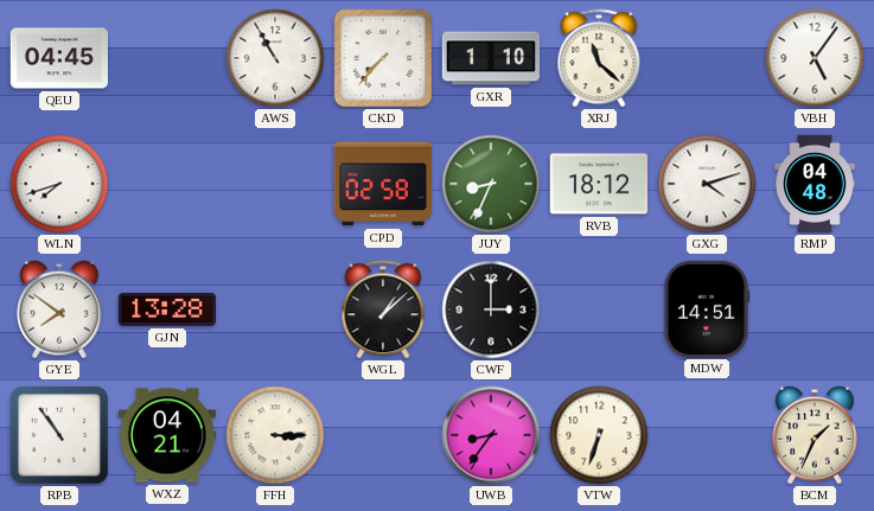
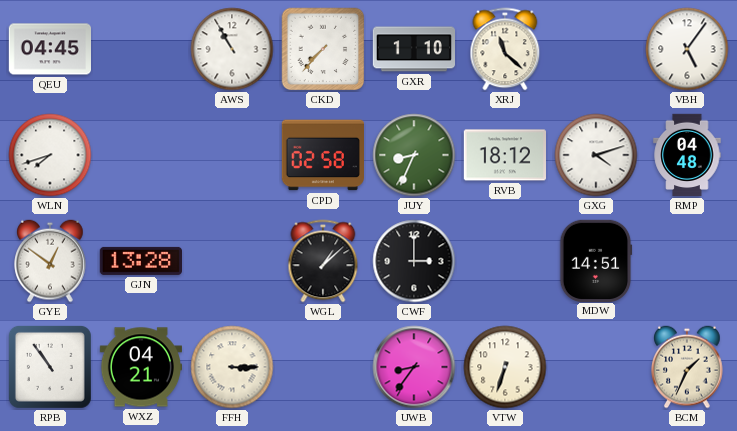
GYE: 7:51 -> 12:51 (50, 261)
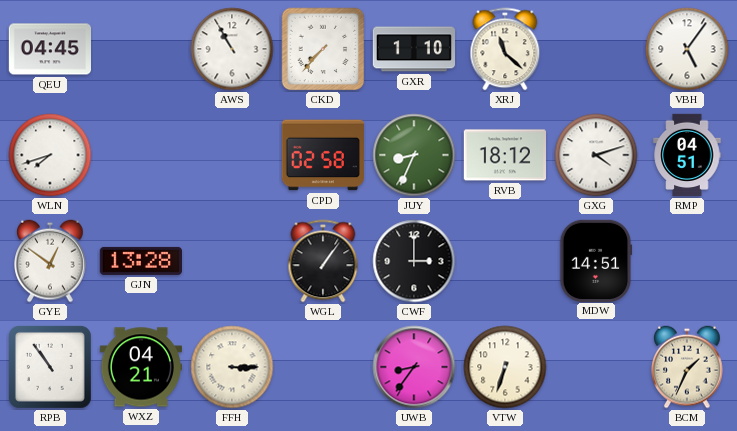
RMP: 04:48 -> 04:51 (687, 155)
WGL: 1:08 -> 1:06 (323, 261)
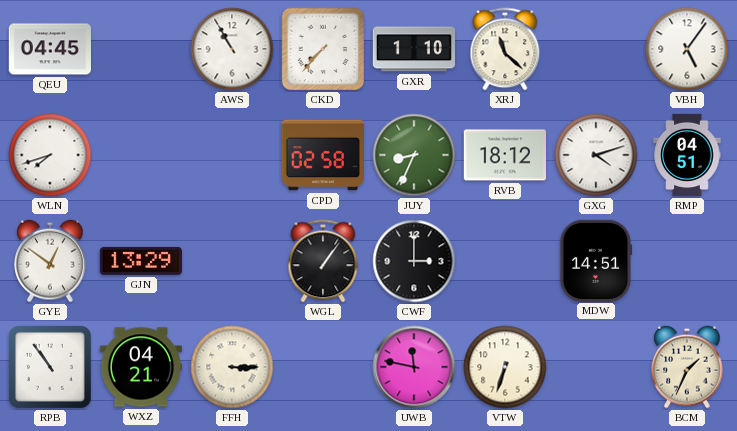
GJN: 13:28 -> 13:29 (140, 261)
UWB: 8:36 -> 11:47 (414, 367)
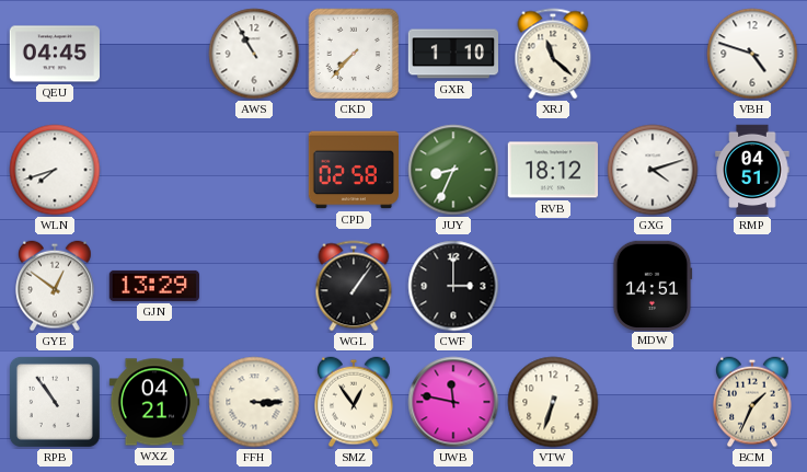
VBH: 5:06 -> 4:48 (752, 54)
SMZ: none -> 12:54 (354, 402)
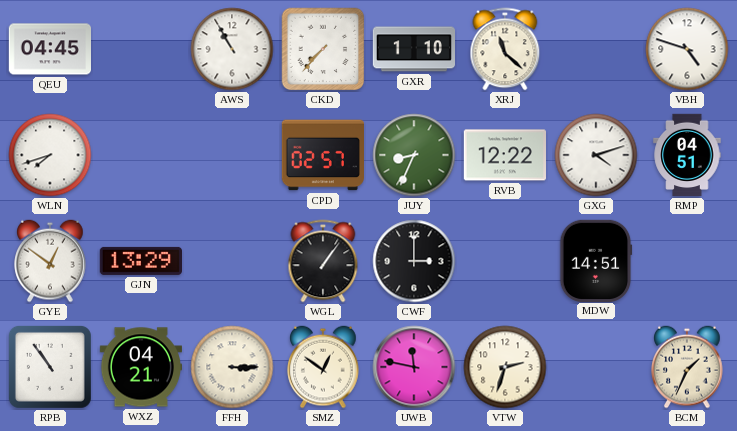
CPD: 02:58 -> 02:57 (322, 155)
RVB: 18:12 -> 12:22 (504, 155)
SMZ: 12:54 -> 12:51 (323, 367)
VTW: 6:33 -> 2:33 (505, 367)
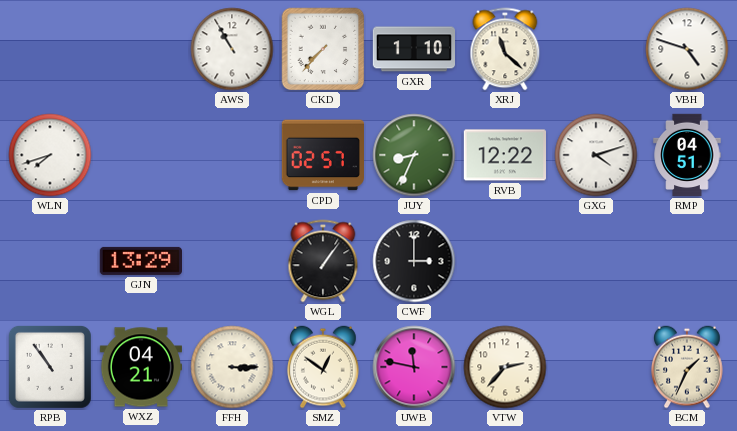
QEU: 04:45 -> none (49, 49)
GYE: 12:51 -> none (50, 261)
MDW: 14:51 -> none (596, 260)
VTW: 2:33 -> 2:37 (505, 367)
